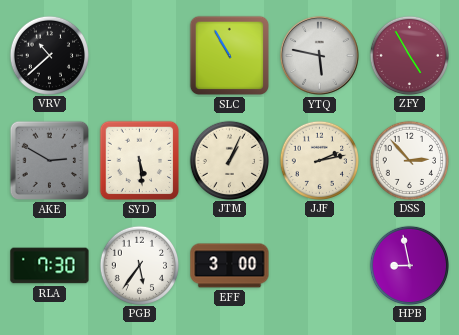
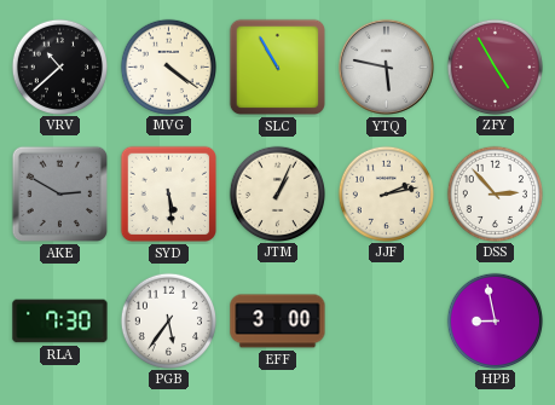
MVG: none -> 4:21 (168, 66)
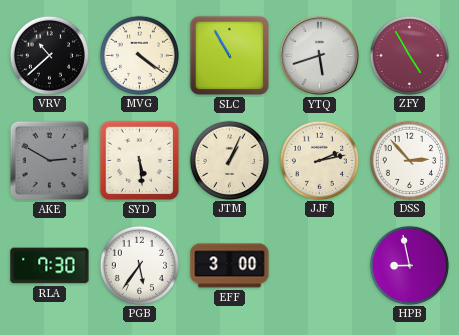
YTQ: 5:47 -> 5:42 (319, 55)
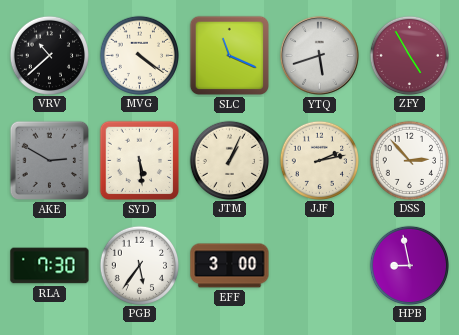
SLC: 10:55 -> 11:19 (230, 56)
